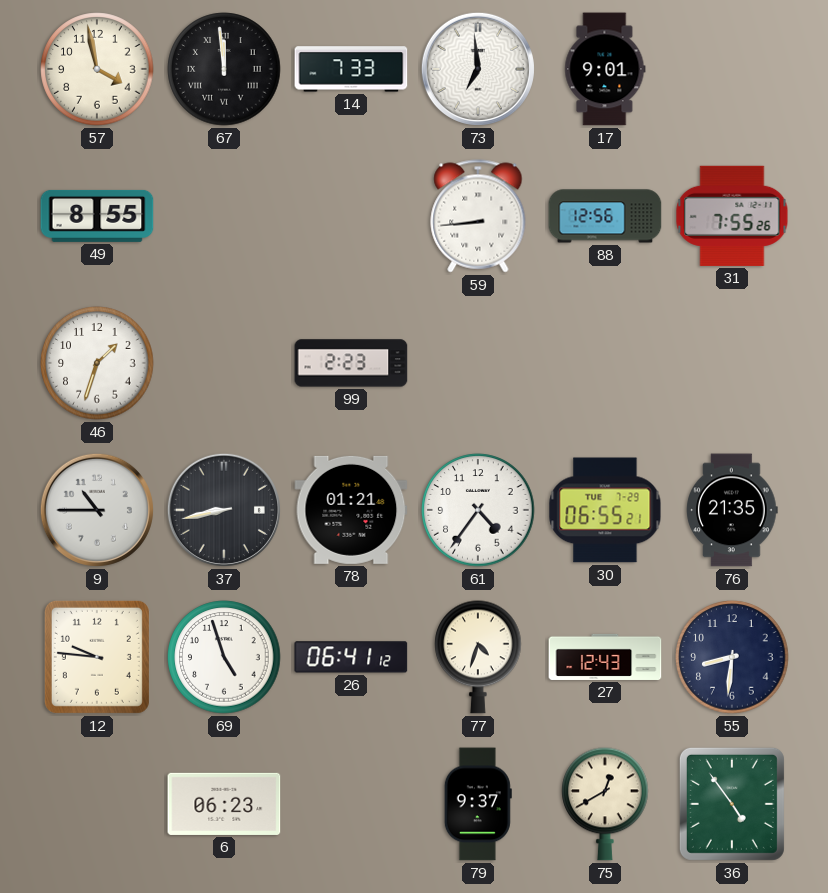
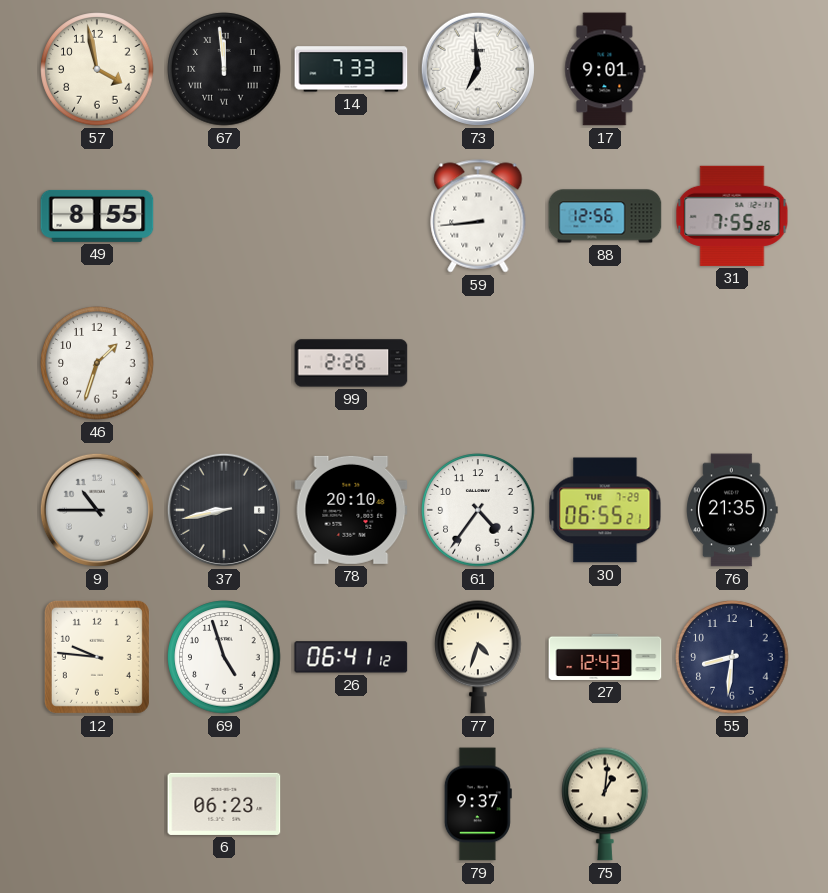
99: 2:23 -> 2:26 (351, 363)
78: 01:21 -> 20:10 (351, 510)
75: 12:40 -> 1:01 (605, 804)
36: 4:54 -> none (732, 804)
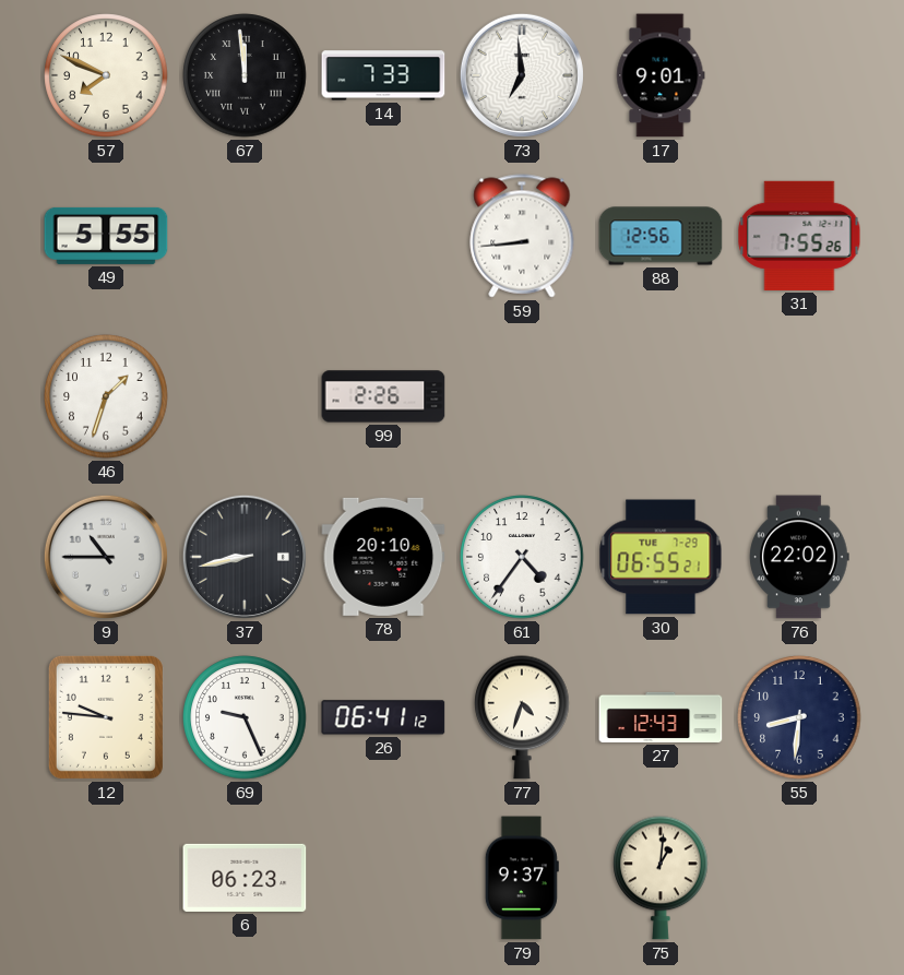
57: 3:58 -> 7:49 (106, 75)
49: 8:55 -> 5:55 (106, 236)
76: 21:35 -> 22:02 (799, 557)
69: 4:57 -> 9:26 (245, 717)
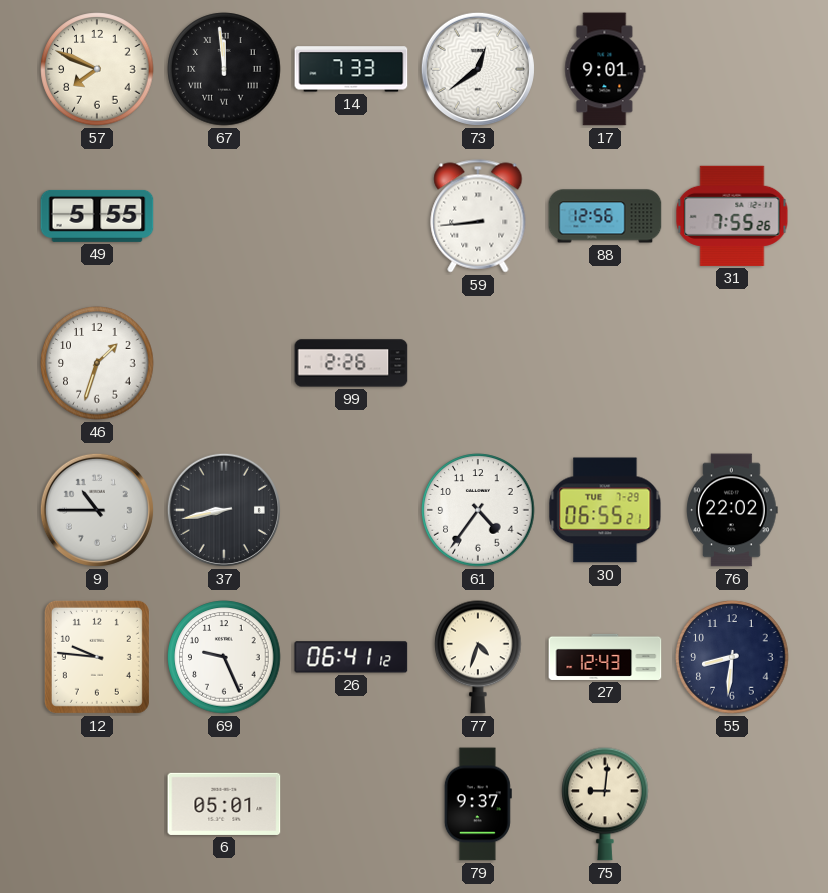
73: 6:59 -> 12:39 (478, 69)
78: 20:10 -> none (383, 557)
6: 06:23 -> 05:01 (224, 804)
75: 1:01 -> 9:01 (605, 804)
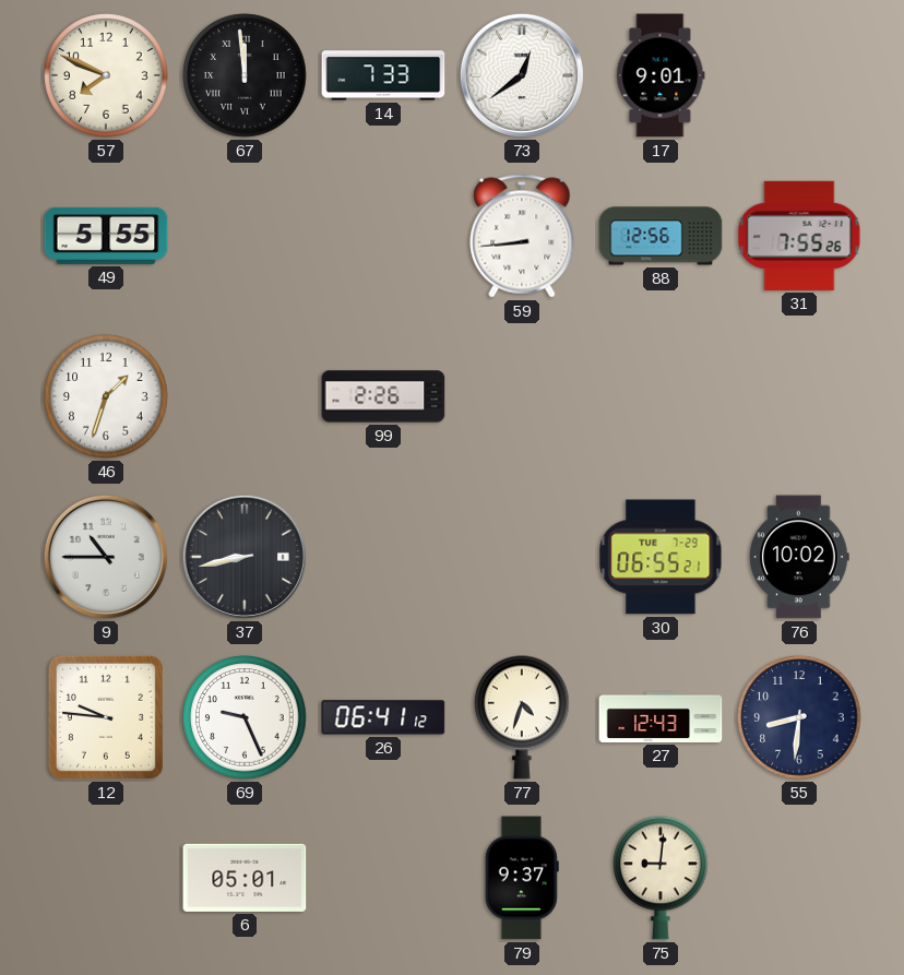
61: 4:36 -> none (478, 510)
76: 22:02 -> 10:02 (799, 557)
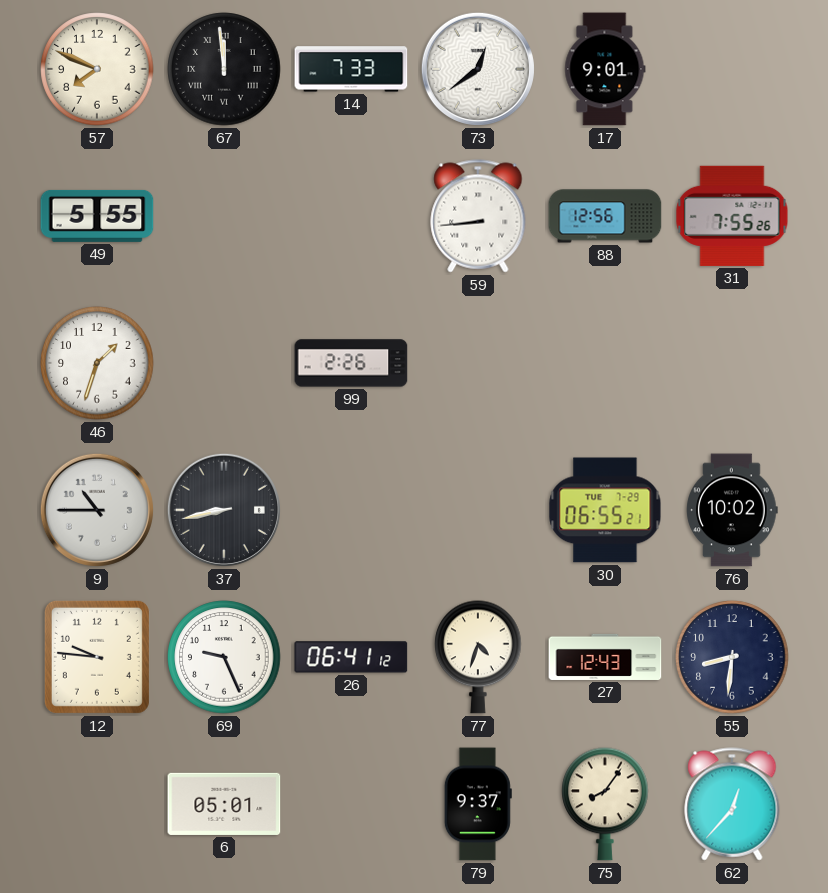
75: 9:01 -> 8:06 (605, 804)
62: none -> 12:37 (732, 804)
